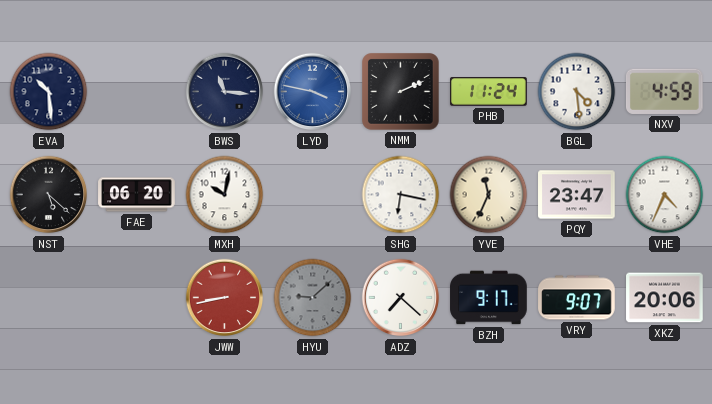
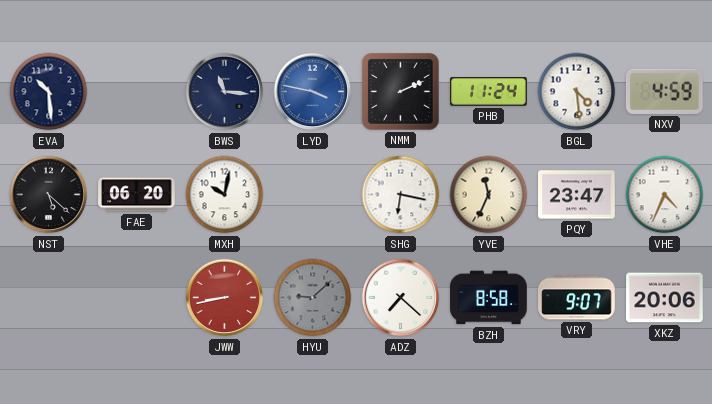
BZH: 9:17 -> 8:58 (489, 298)
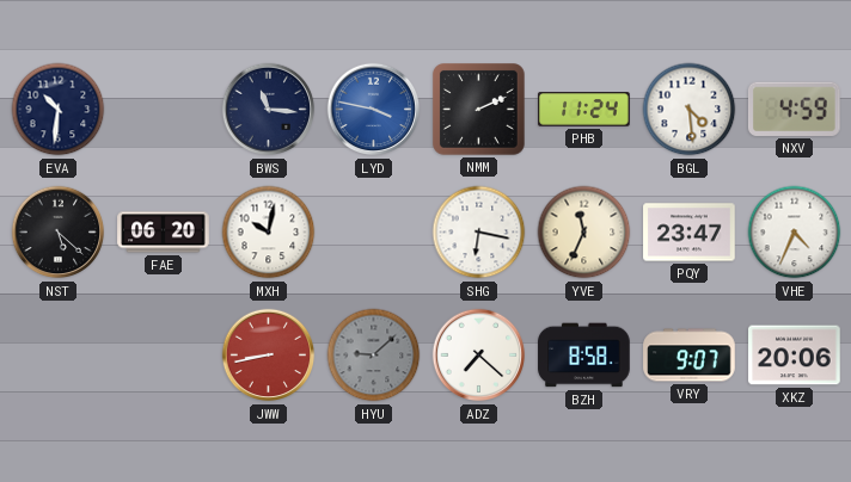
EVA: 10:29 -> 10:31 (59, 110)
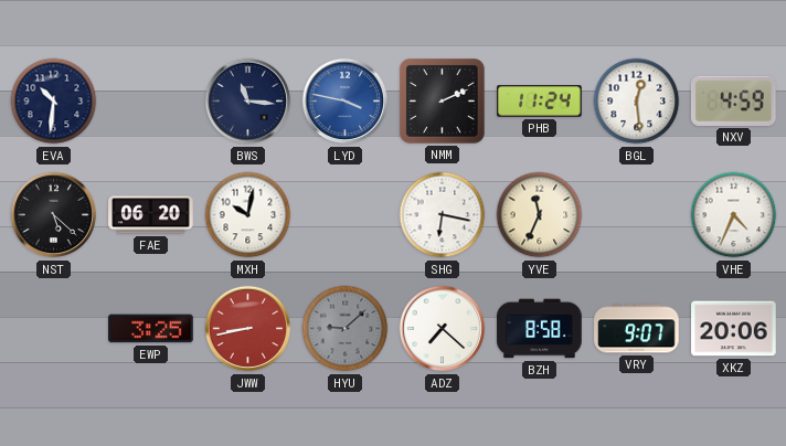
BGL: 4:29 -> 12:29 (637, 102)
PQY: 23:47 -> none (690, 233)
EWP: none -> 3:25 (151, 329)
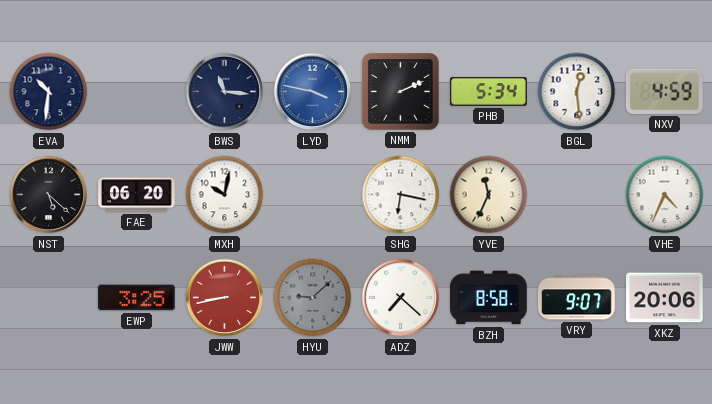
PHB: 11:24 -> 5:34 (489, 92)
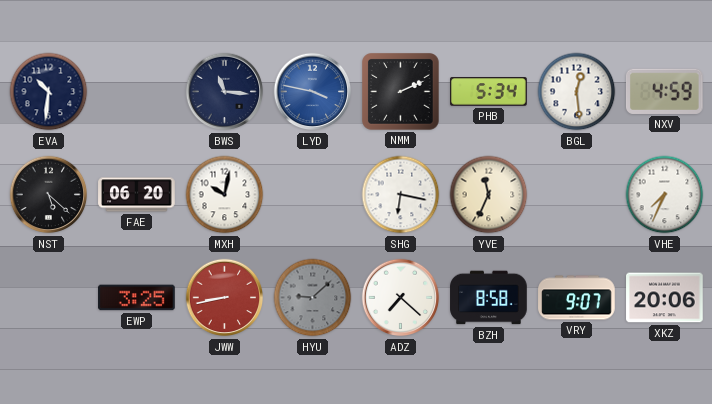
VHE: 4:34 -> 7:34 (665, 195)
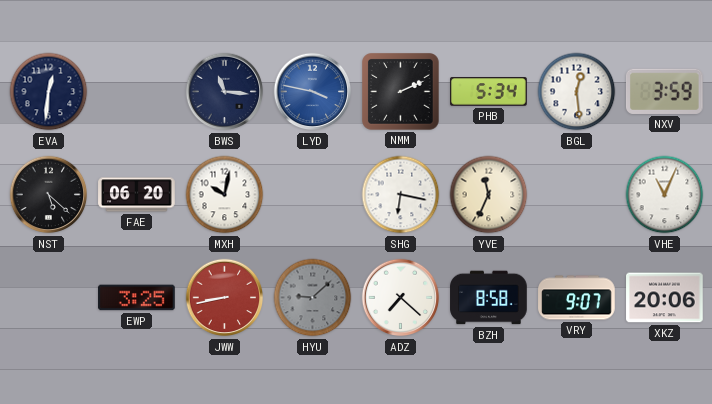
EVA: 10:31 -> 12:31 (49, 92)
NXV: 4:59 -> 3:59 (665, 91)
VHE: 7:34 -> 11:04 (665, 195)
